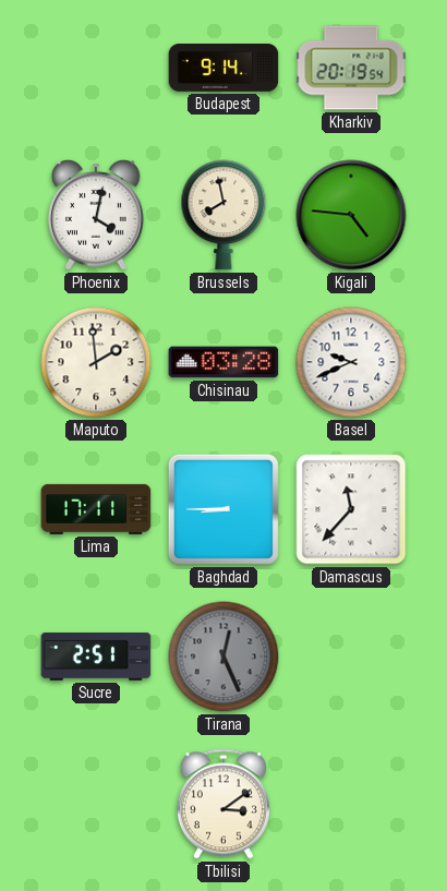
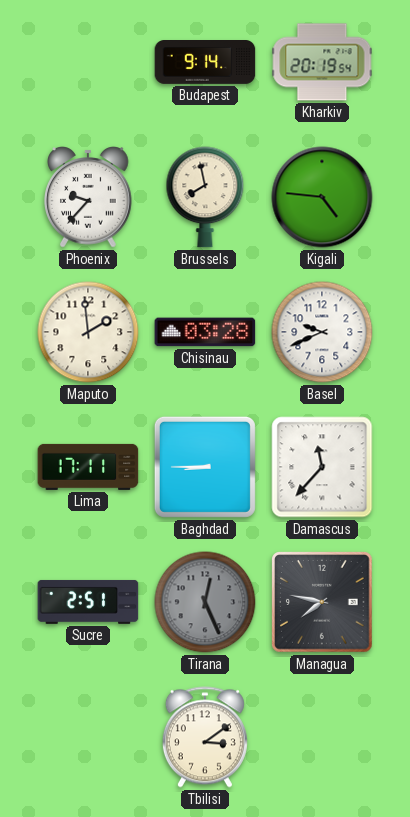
Phoenix: 4:02 -> 9:37 (89, 197)
Managua: none -> 7:47 (322, 602)
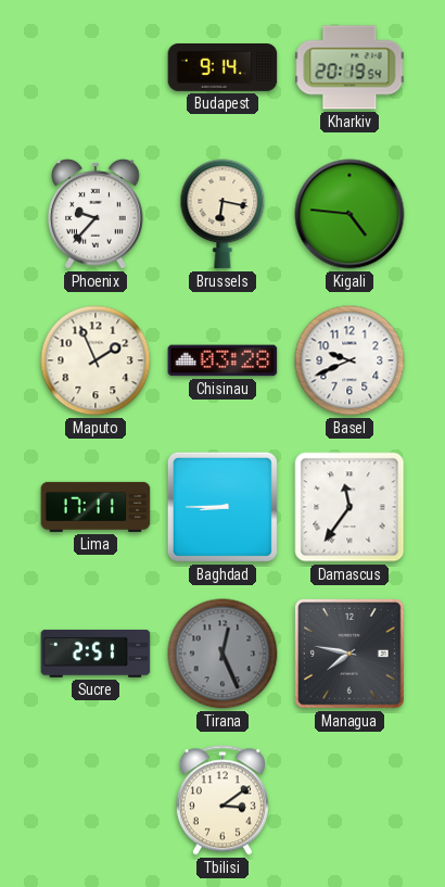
Brussels: 7:58 -> 6:17 (223, 214)
Maputo: 1:59 -> 1:56 (96, 360)
Damascus: 11:37 -> 11:36 (349, 507)
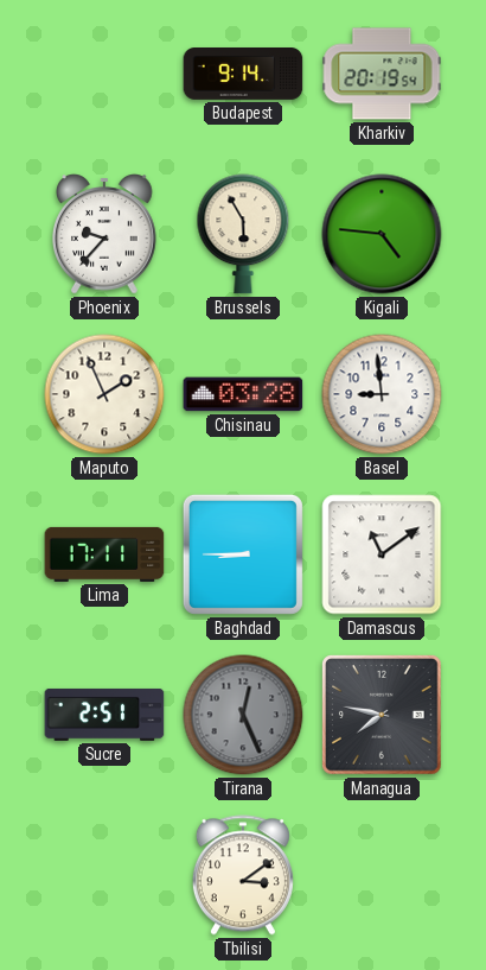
Brussels: 6:17 -> 5:55 (243, 234)
Basel: 9:41 -> 8:59 (382, 394)
Damascus: 11:36 -> 11:09 (382, 554)
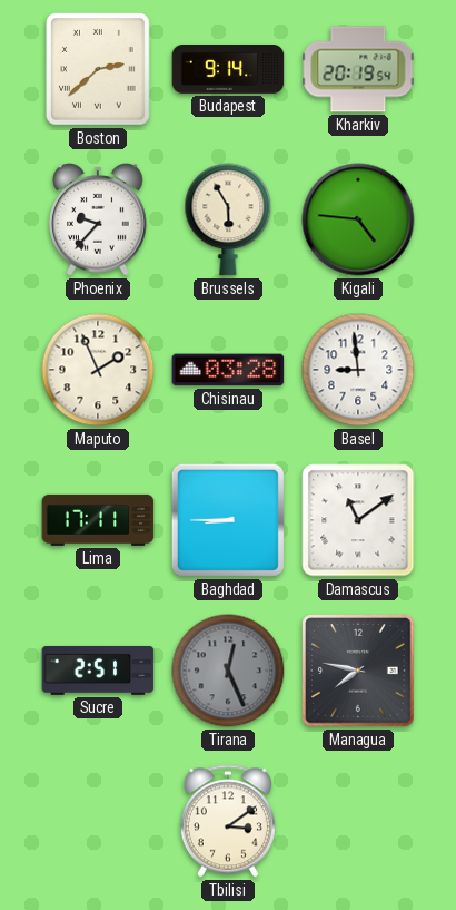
Boston: none -> 2:38 (99, 70)
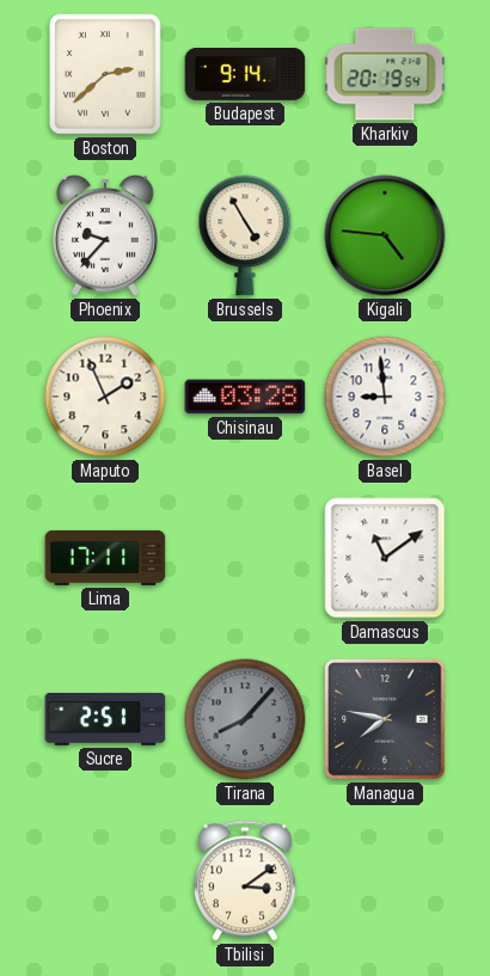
Brussels: 5:55 -> 4:55 (245, 235)
Baghdad: 8:45 -> none (228, 520)
Tirana: 12:26 -> 8:07 (245, 719)
